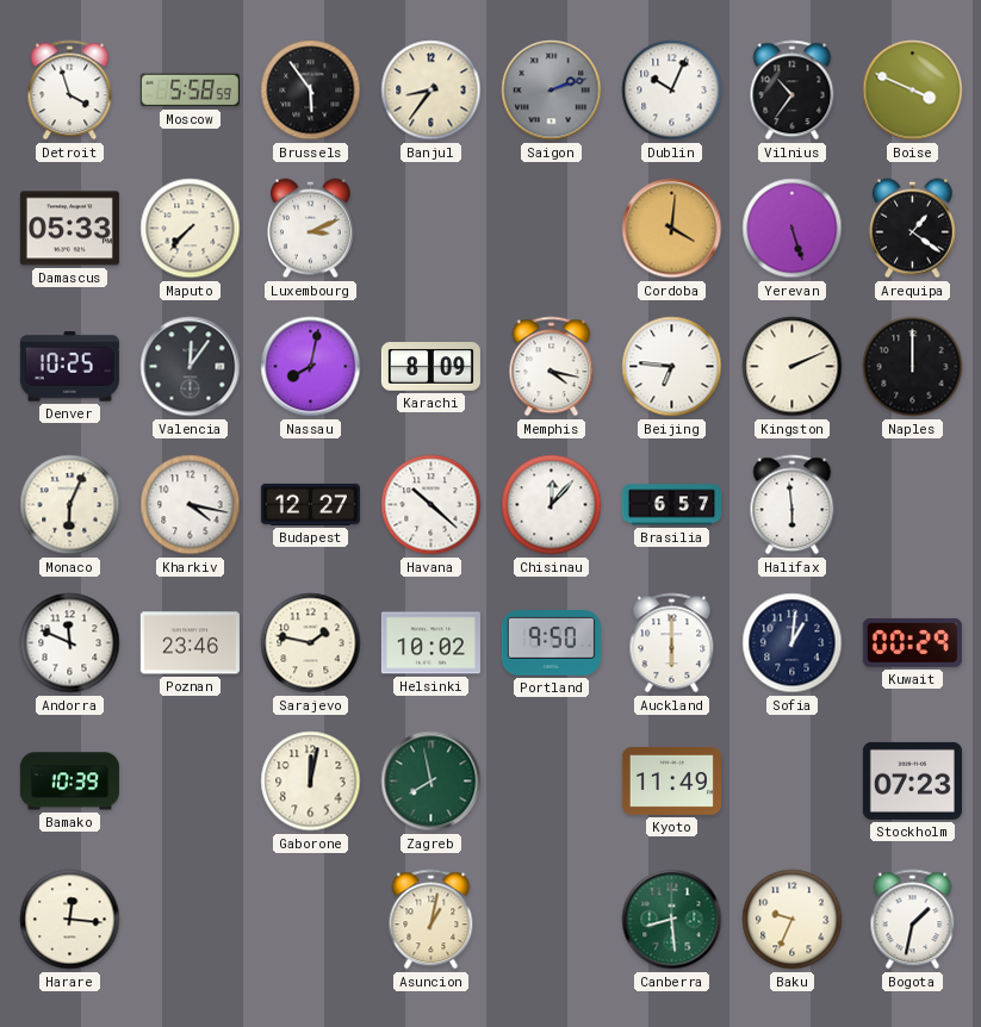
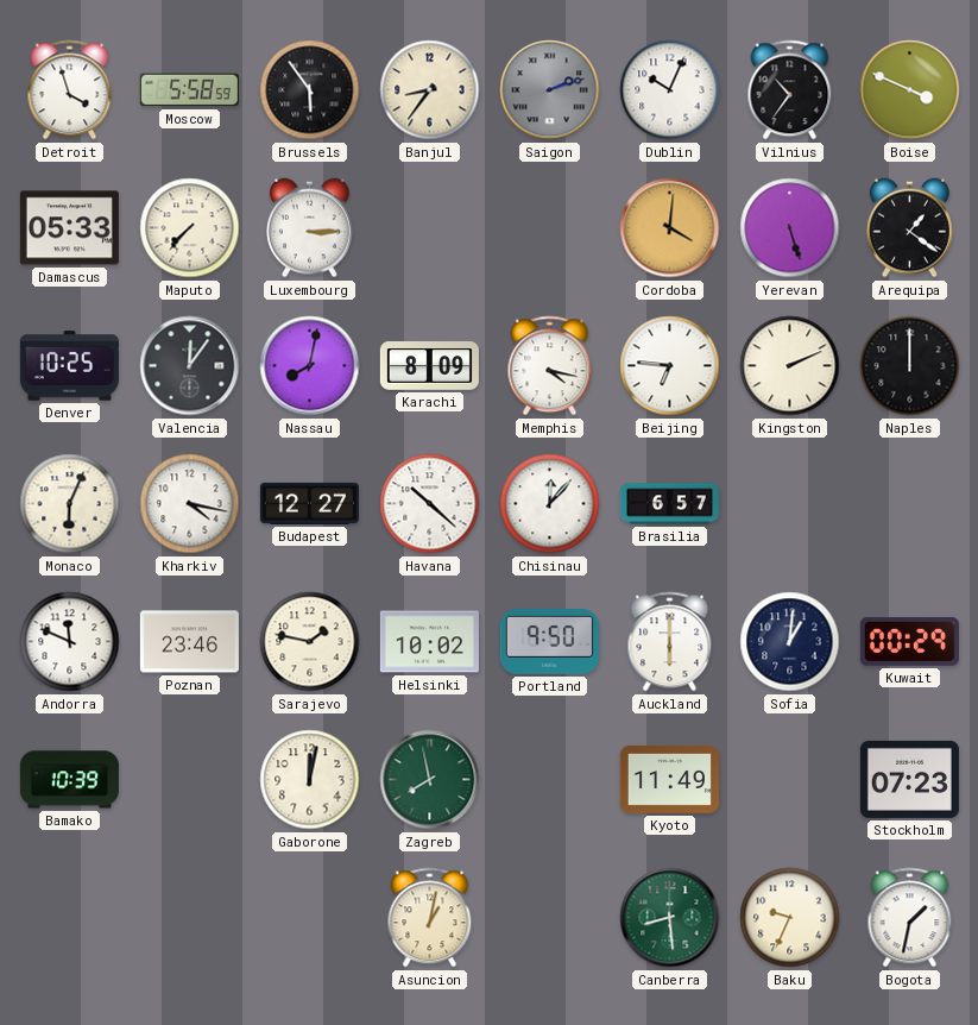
Luxembourg: 3:11 -> 3:15 (309, 228)
Halifax: 5:59 -> none (793, 505)
Harare: 12:16 -> none (70, 920)
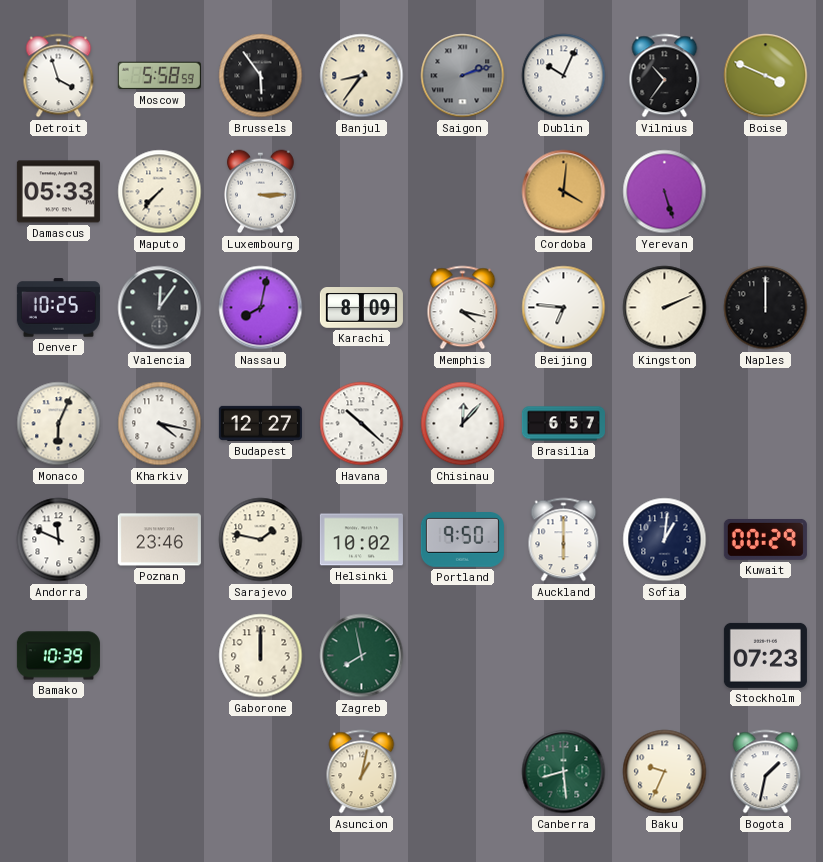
Arequipa: 1:21 -> none (909, 228)
Gaborone: 12:02 -> 12:00 (261, 656)
Kyoto: 11:49 -> none (669, 779)
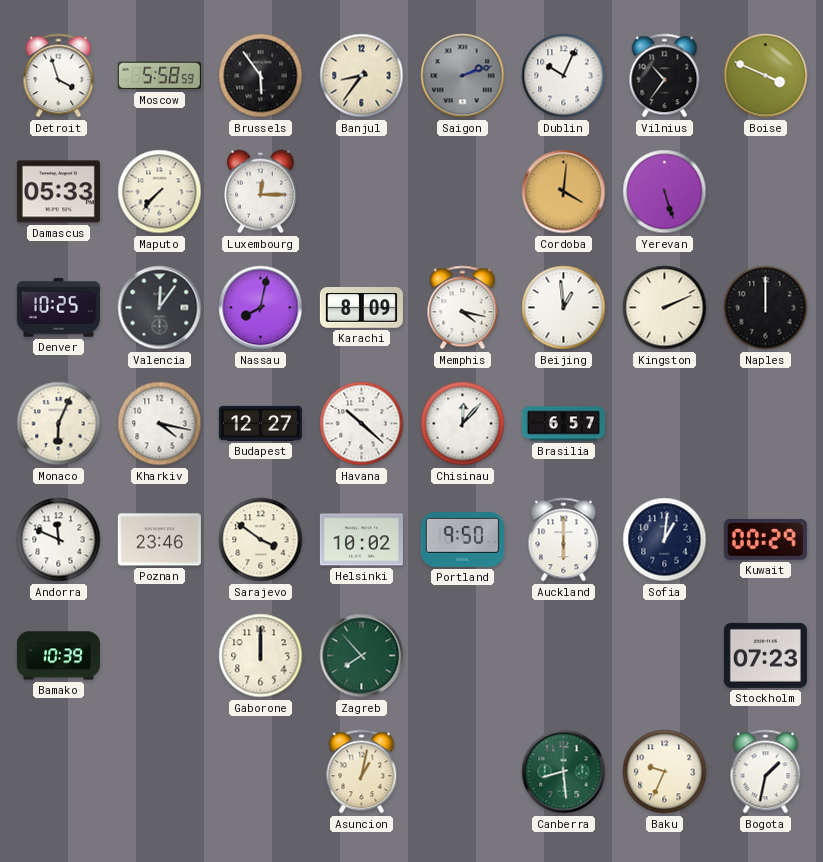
Luxembourg: 3:15 -> 12:15 (260, 192)
Beijing: 6:46 -> 12:59 (564, 308)
Sarajevo: 1:47 -> 3:51 (261, 540)
Zagreb: 7:58 -> 7:53 (362, 656)
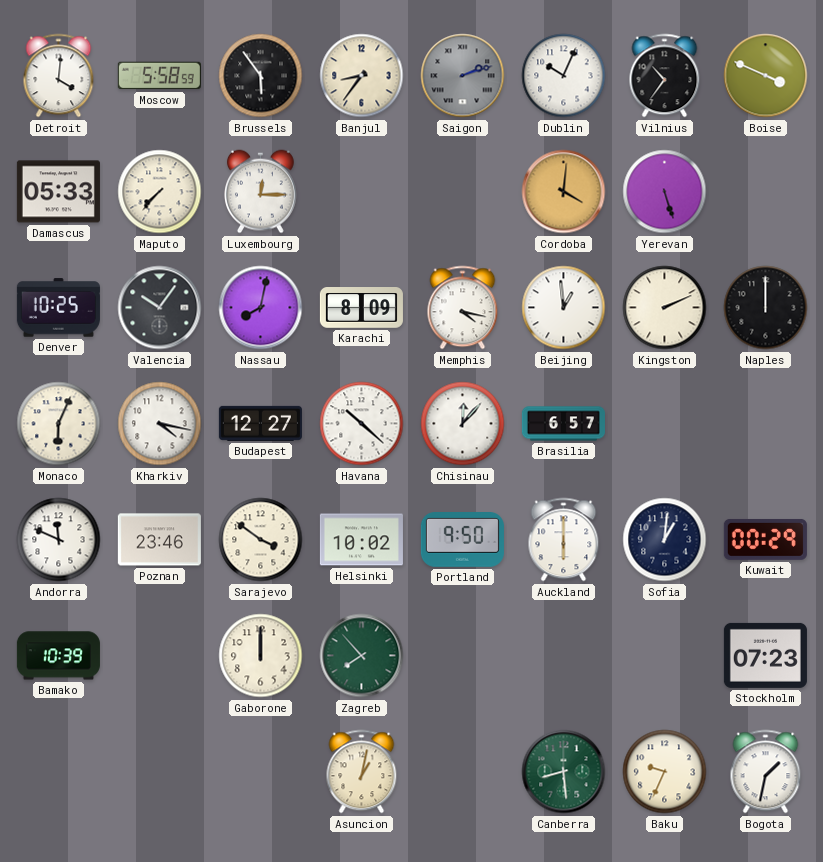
Detroit: 3:57 -> 4:01 (59, 76)
Valencia: 12:06 -> 10:06 (160, 308)
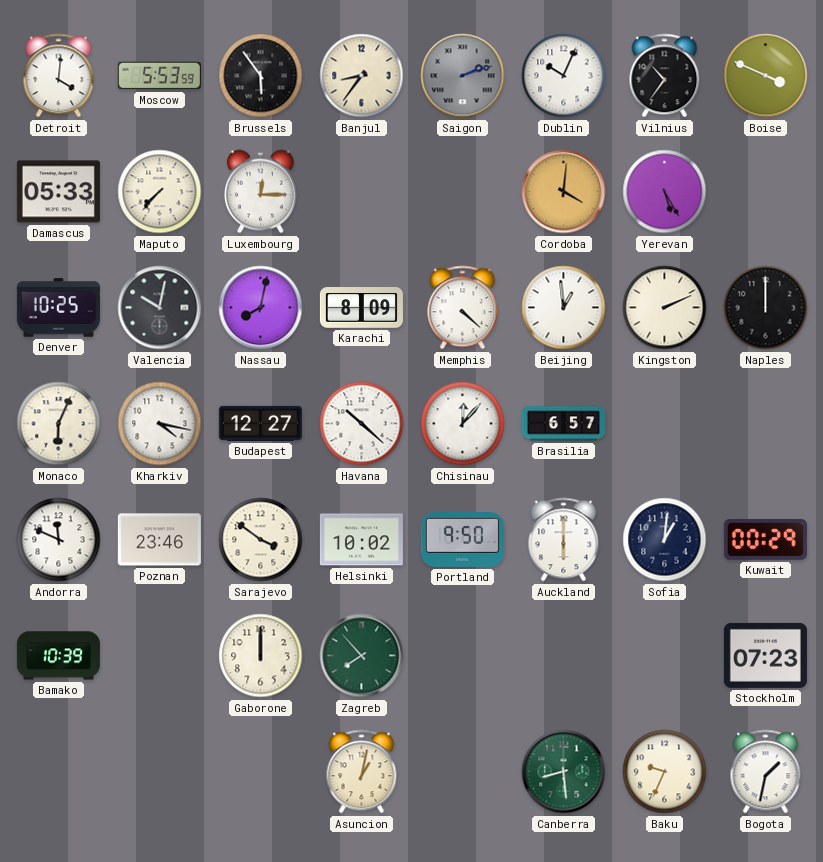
Moscow: 5:58 -> 5:53 (159, 76)
Yerevan: 5:27 -> 5:25 (665, 192)
Valencia: 10:06 -> 10:02 (160, 308)
Memphis: 4:17 -> 4:22 (463, 308)
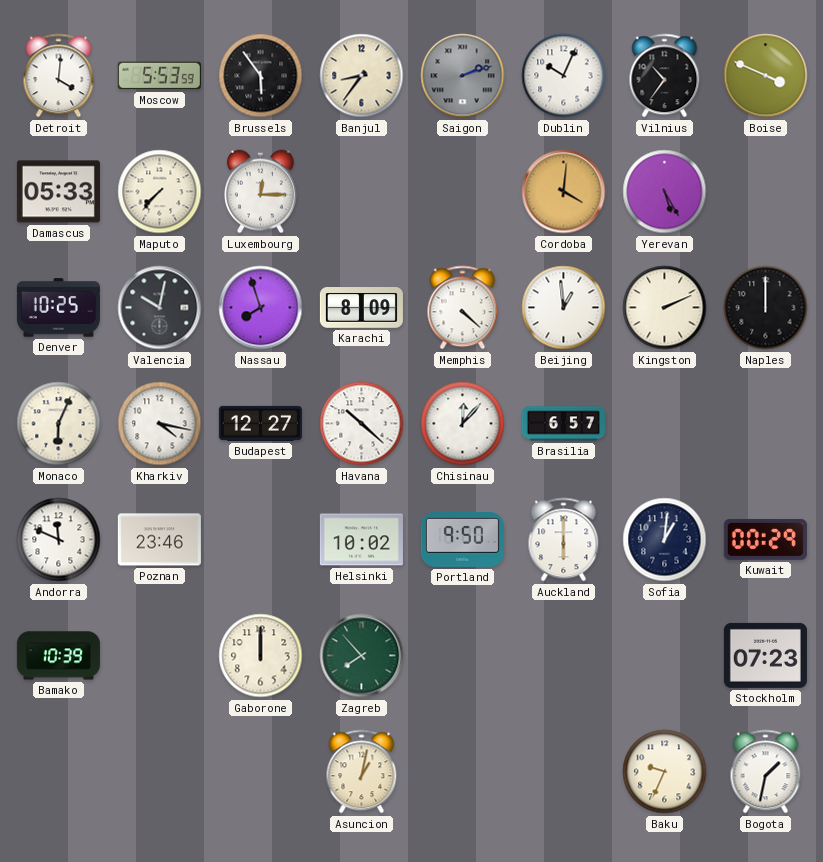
Nassau: 8:02 -> 7:57 (261, 308)
Sarajevo: 3:51 -> none (261, 540)
Canberra: 8:29 -> none (564, 772)
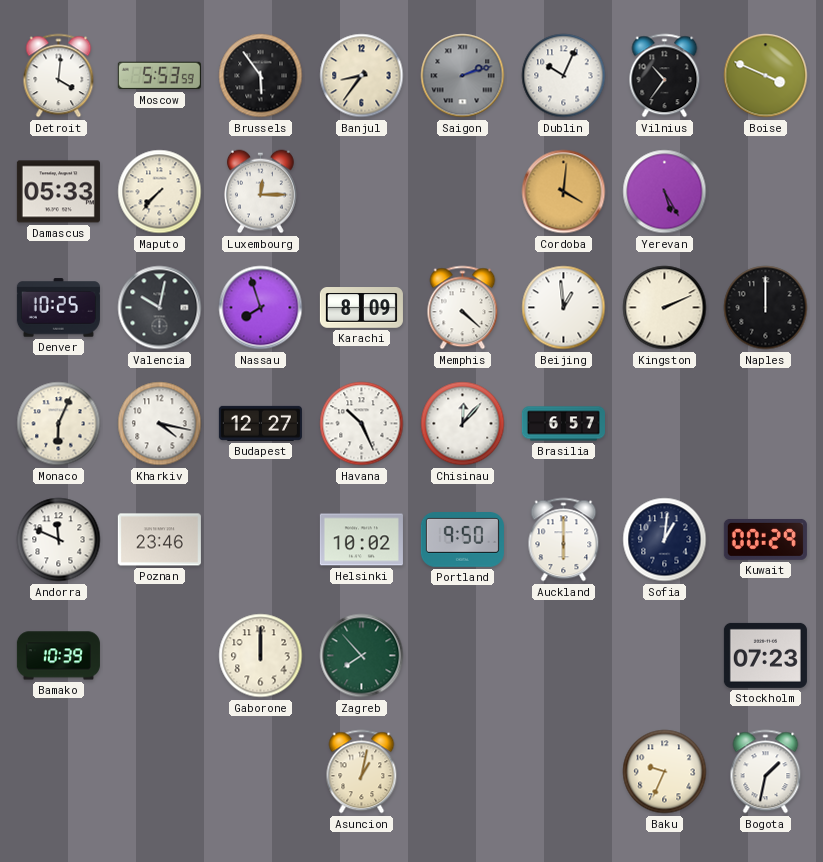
Havana: 10:22 -> 10:26 (362, 424)
